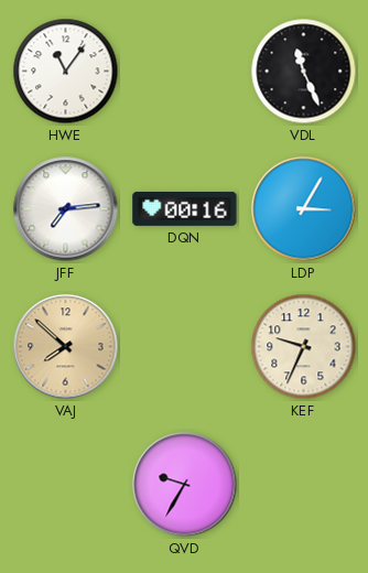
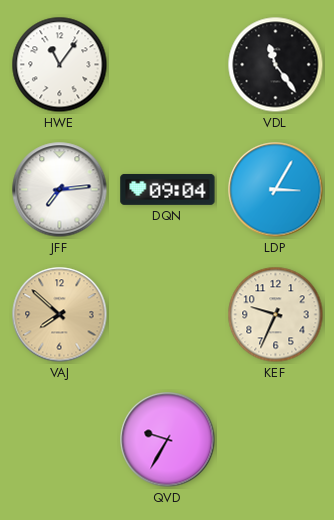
VDL: 11:26 -> 11:24 (276, 65)
DQN: 00:16 -> 09:04 (168, 189)
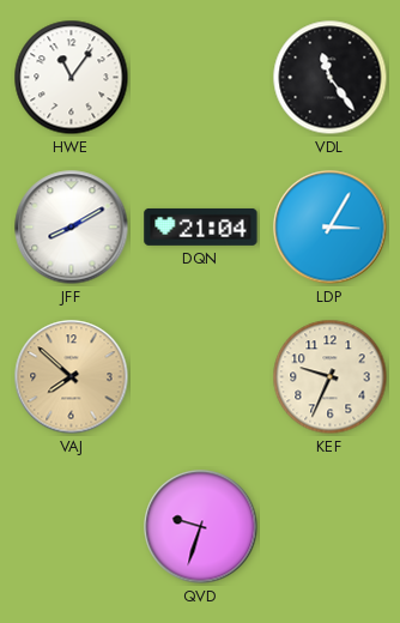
JFF: 7:14 -> 8:10 (72, 228)
DQN: 09:04 -> 21:04 (201, 226)
QVD: 9:35 -> 9:33 (201, 527)
